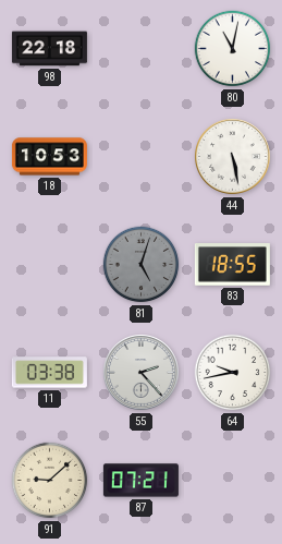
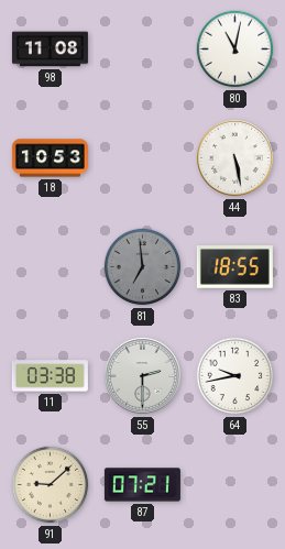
98: 22:18 -> 11:08 (50, 50)
81: 5:03 -> 6:59 (143, 267)
55: 2:23 -> 2:30 (143, 376)
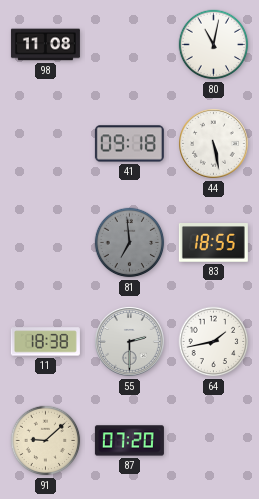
18: 10:53 -> none (50, 158)
41: none -> 09:18 (129, 144)
11: 03:38 -> 18:38 (45, 342)
64: 9:43 -> 1:43 (214, 342)
87: 07:21 -> 07:20 (129, 441)
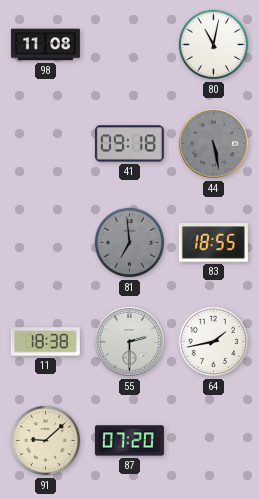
44 dial: white -> grey (214, 144)
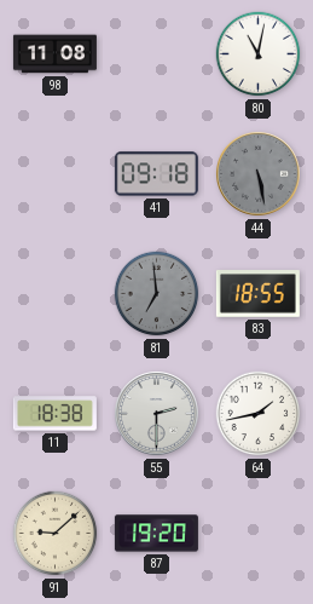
87: 07:20 -> 19:20 (156, 534)
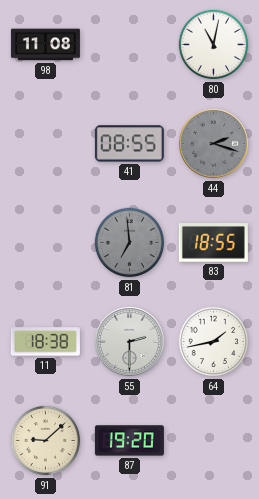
41: 09:18 -> 08:55 (129, 144)
44: 5:28 -> 2:18 (214, 144)
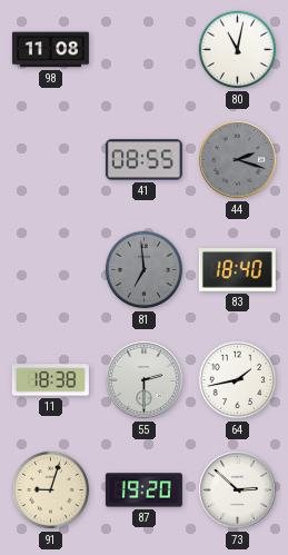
83: 18:55 -> 18:40 (237, 270)
91: 9:08 -> 9:03 (51, 490)
73: none -> 2:52 (238, 490)
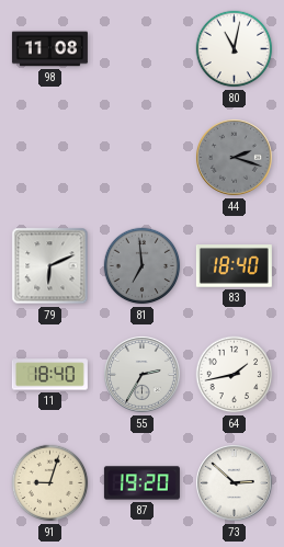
41: 08:55 -> none (143, 160)
79: none -> 6:11 (50, 266)
11: 18:38 -> 18:40 (49, 375)
55: 2:30 -> 2:35 (143, 375)
